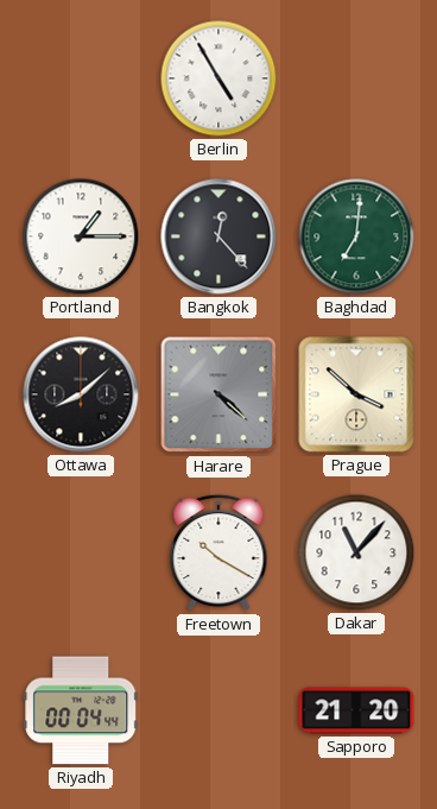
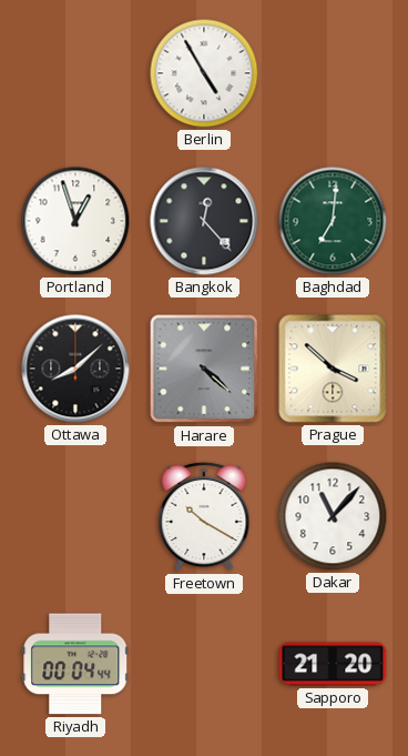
Portland: 1:15 -> 12:57 (75, 221)
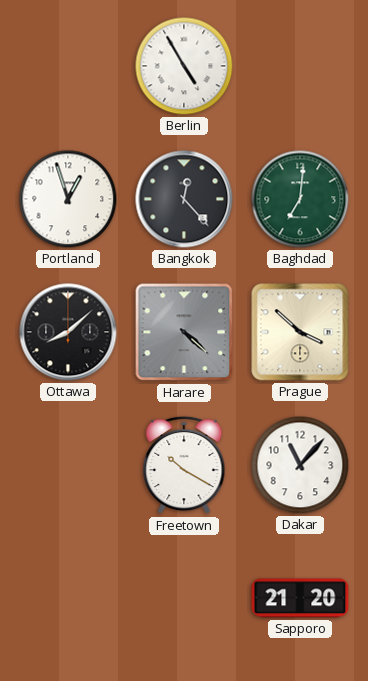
Riyadh: 00:04 -> none (75, 664)
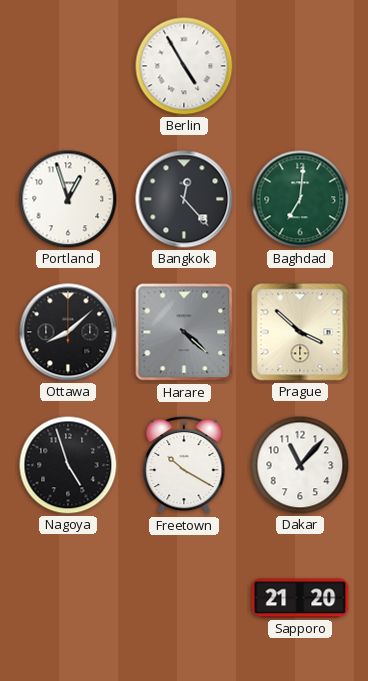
Nagoya: none -> 4:57 (68, 465)
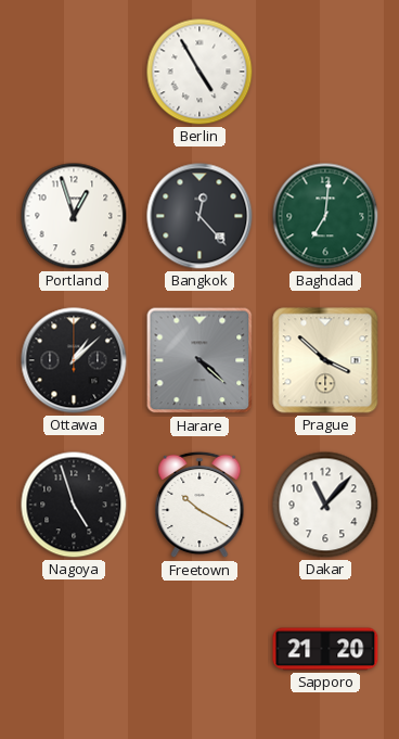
Ottawa: 8:08 -> 1:08 (74, 360)
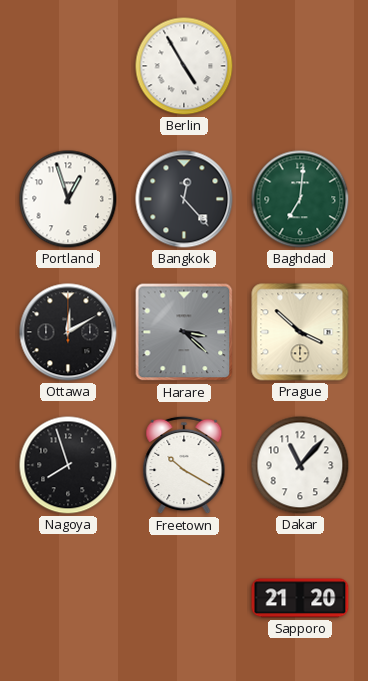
Ottawa: 1:08 -> 12:10 (68, 332)
Harare: 4:22 -> 3:22 (184, 332)
Nagoya: 4:57 -> 7:57 (68, 465)
